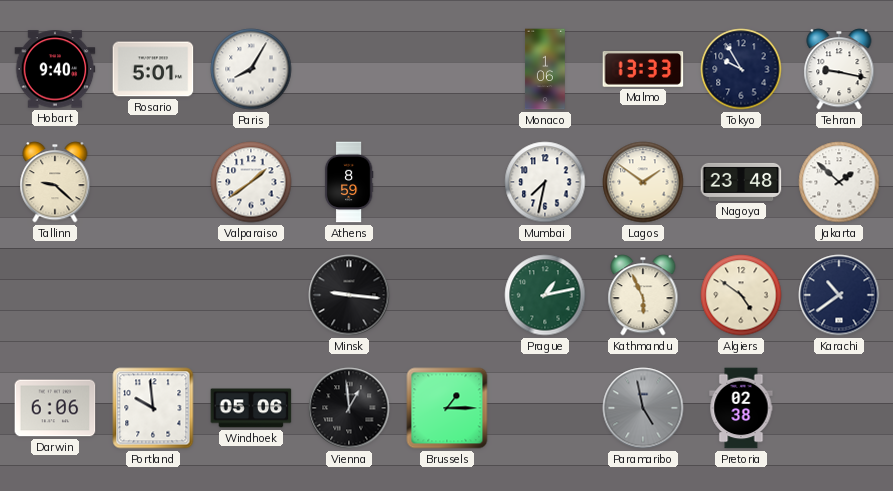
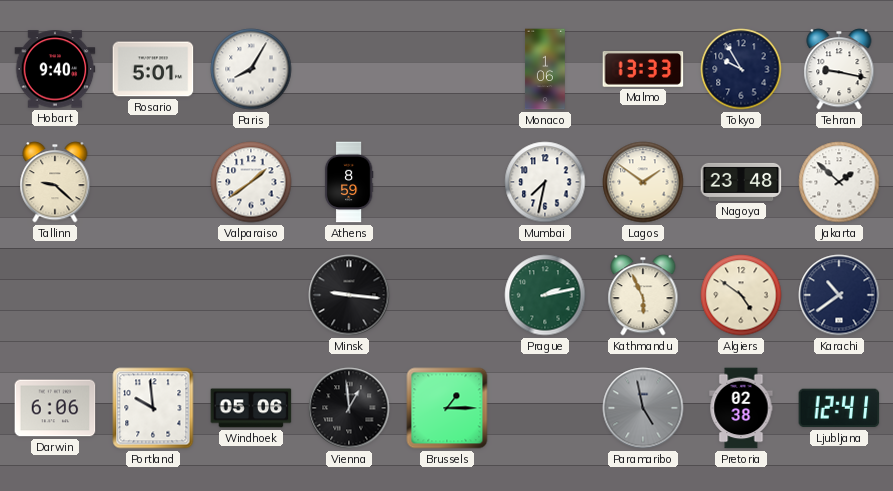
Prague: 1:13 -> 2:13 (545, 295)
Ljubljana: none -> 12:41 (839, 408)
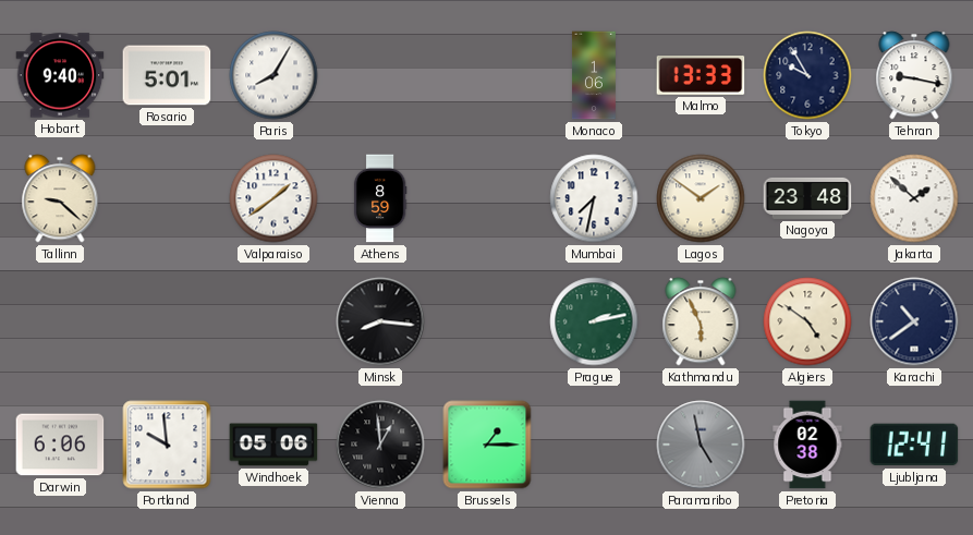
Minsk: 9:16 -> 8:16 (380, 321)
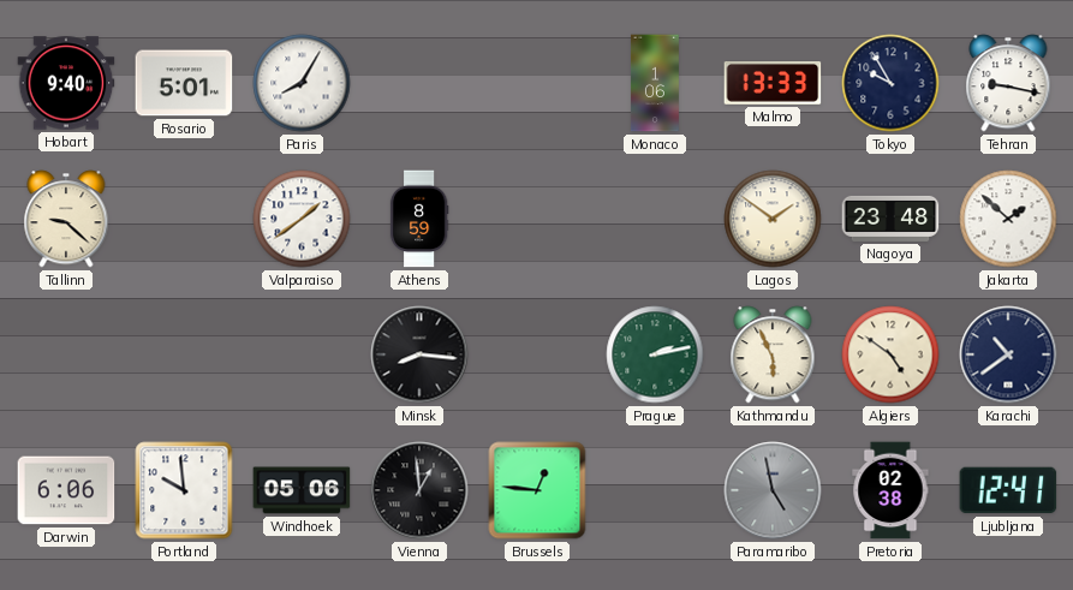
Mumbai: 7:32 -> none (594, 198)
Brussels: 1:15 -> 12:46 (537, 490)
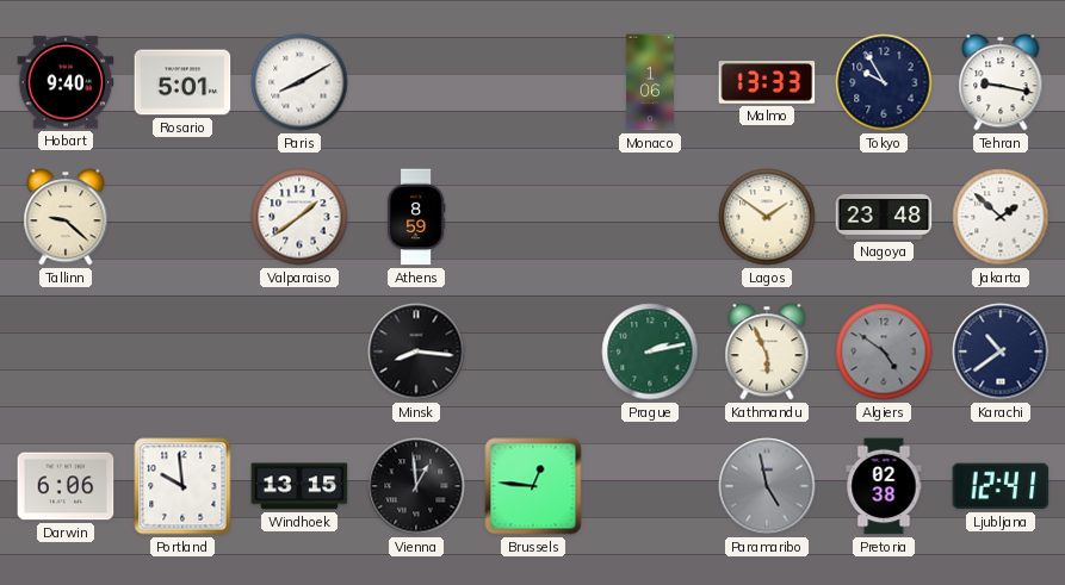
Paris: 8:05 -> 8:10 (299, 82)
Algiers dial: cream -> grey (884, 351)
Windhoek: 05:06 -> 13:15 (299, 486)
